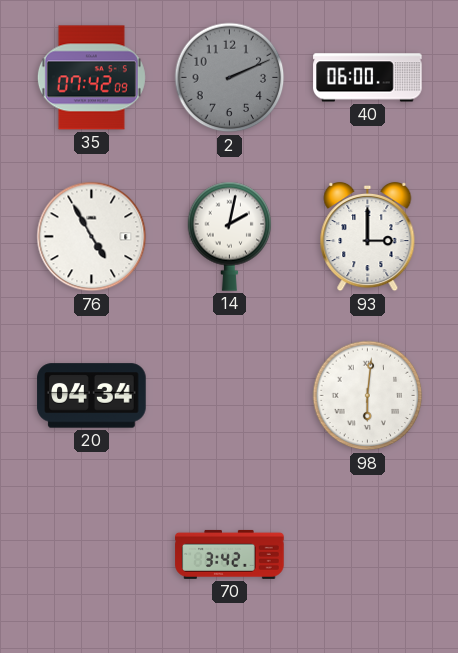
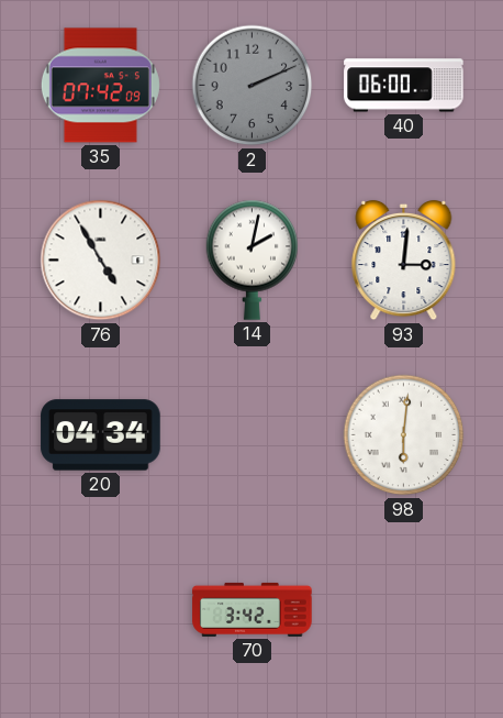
93: 3:00 -> 3:01 (404, 261)
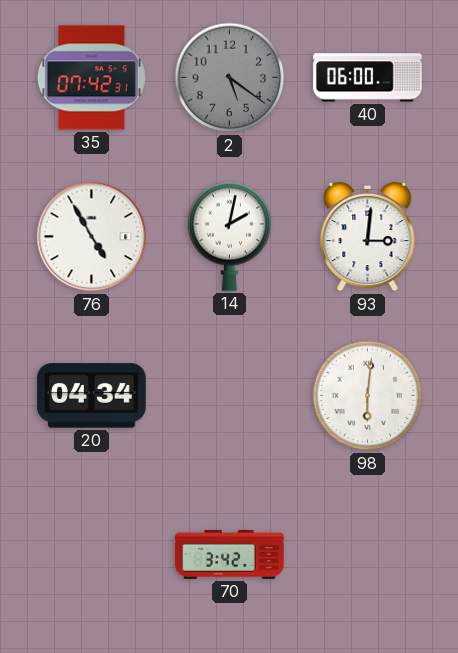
35: 07:42:09 -> 07:42:31 (91, 78)
2: 2:11 -> 5:21 (230, 78)
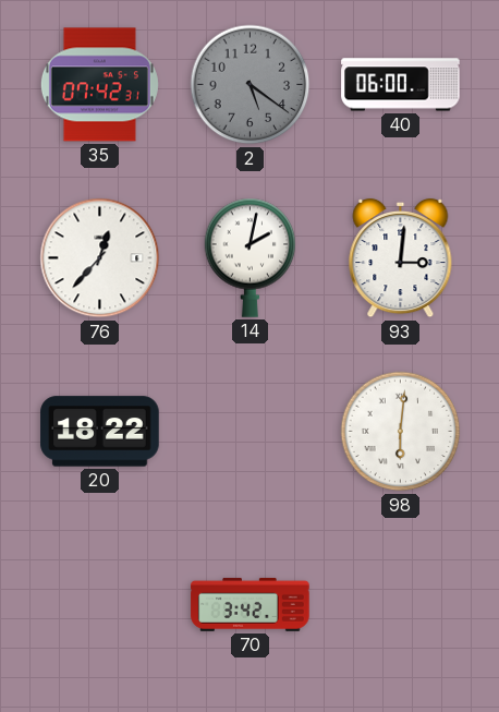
76: 4:55 -> 12:37 (100, 258)
20: 04:34 -> 18:22 (100, 432)
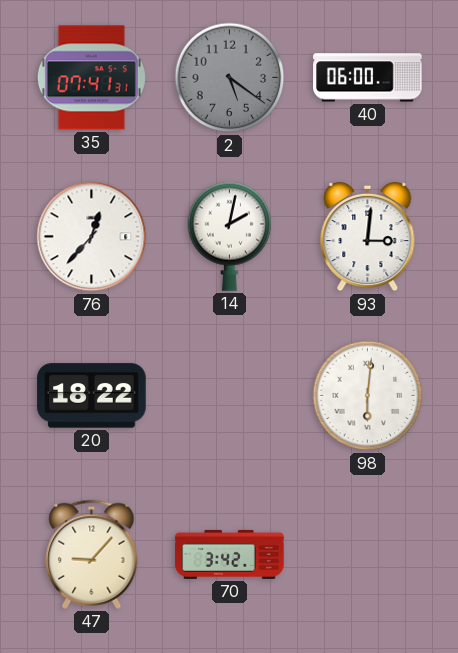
35: 07:42 -> 07:41 (91, 78)
47: none -> 9:07 (92, 554)
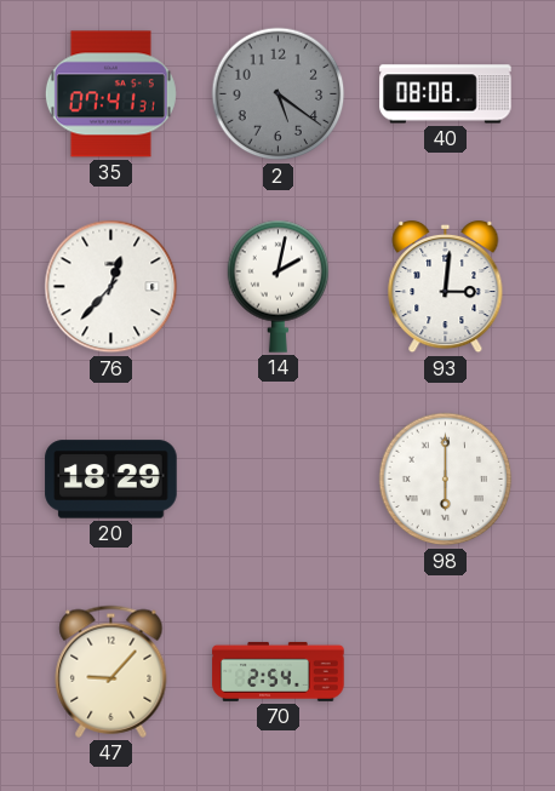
40: 06:00 -> 08:08 (446, 94)
20: 18:22 -> 18:29 (111, 480)
98: 6:01 -> 6:00 (446, 480)
70: 3:42 -> 2:54 (279, 671)
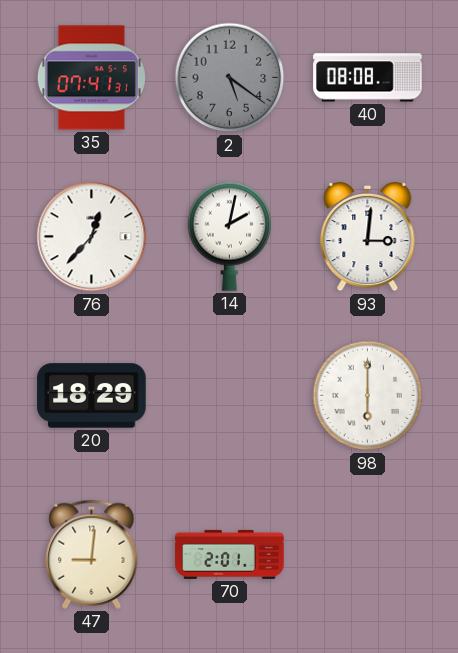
47: 9:07 -> 9:01 (92, 554)
70: 2:54 -> 2:01 (230, 554)
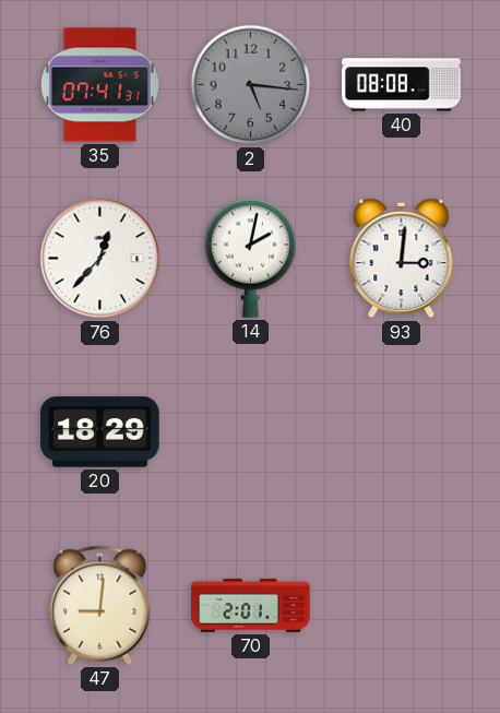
2: 5:21 -> 5:16 (251, 85)
98: 6:00 -> none (368, 396)
